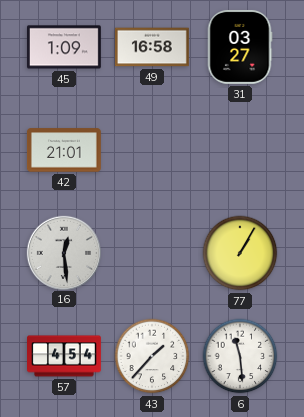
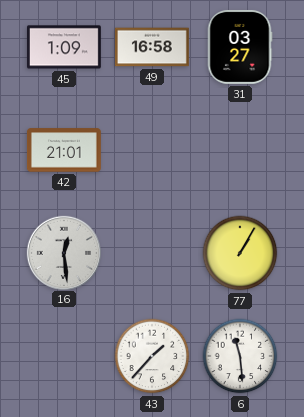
57: 4:54 -> none (65, 356)
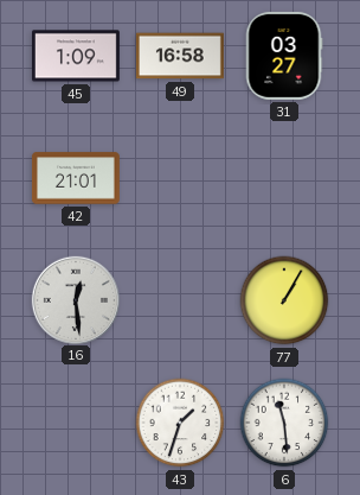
43: 1:37 -> 1:33 (180, 423)
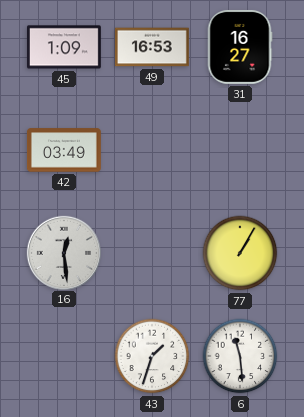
49: 16:58 -> 16:53 (152, 47)
31: 03:27 -> 16:27 (240, 47)
42: 21:01 -> 03:49 (64, 150)
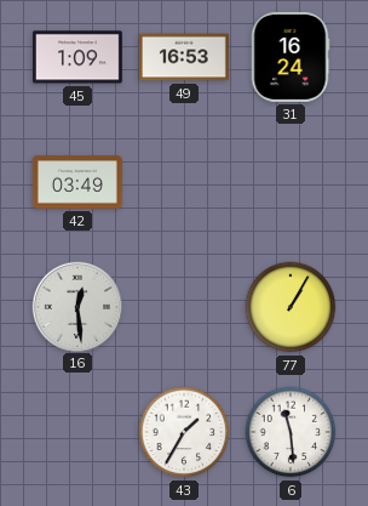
31: 16:27 -> 16:24 (291, 57)
43: 1:33 -> 1:35 (184, 432)
